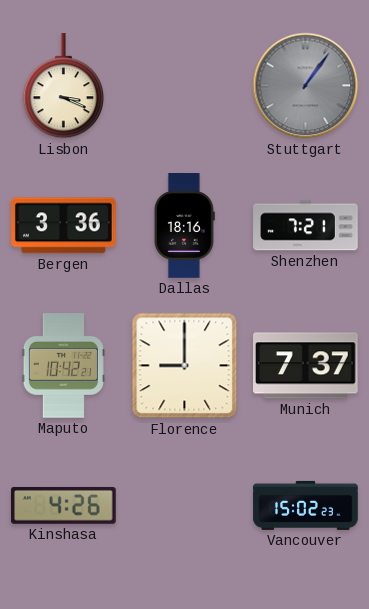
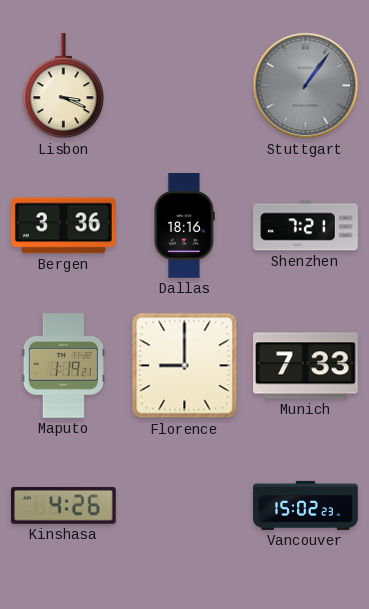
Maputo: 10:42 -> 1:19 (63, 366)
Munich: 7:37 -> 7:33 (306, 366)
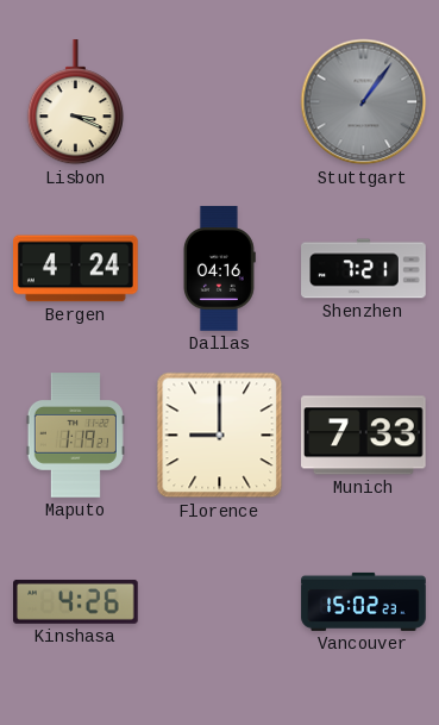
Bergen: 3:36 -> 4:24 (76, 269)
Dallas: 18:16 -> 04:16 (219, 269)
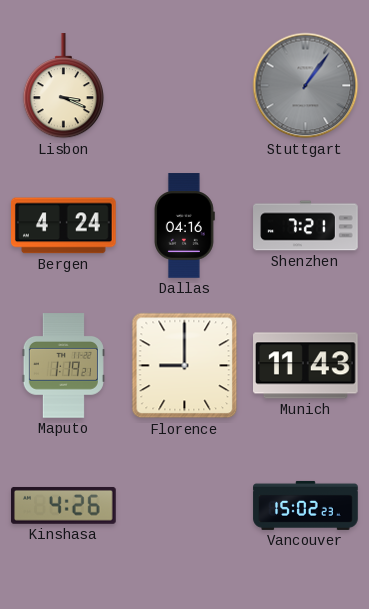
Munich: 7:33 -> 11:43 (306, 366)
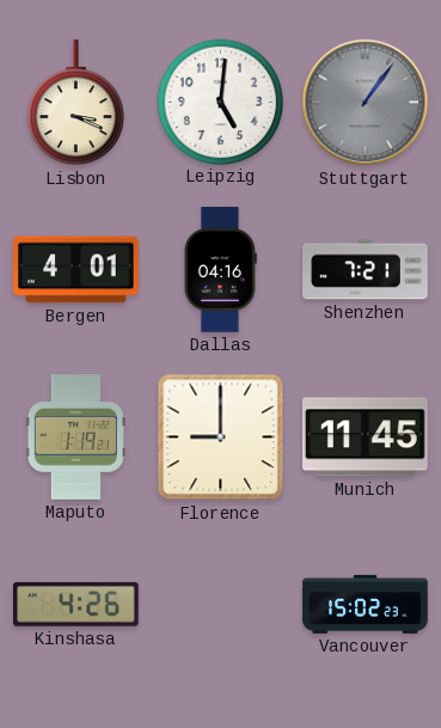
Leipzig: none -> 5:01 (220, 102)
Bergen: 4:24 -> 4:01 (76, 270)
Munich: 11:43 -> 11:45 (366, 438)
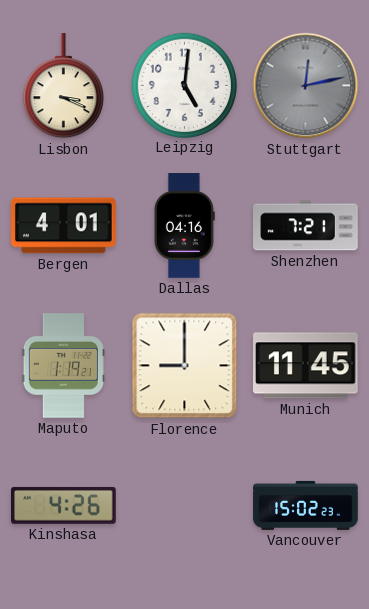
Stuttgart: 1:06 -> 12:13 (306, 86)
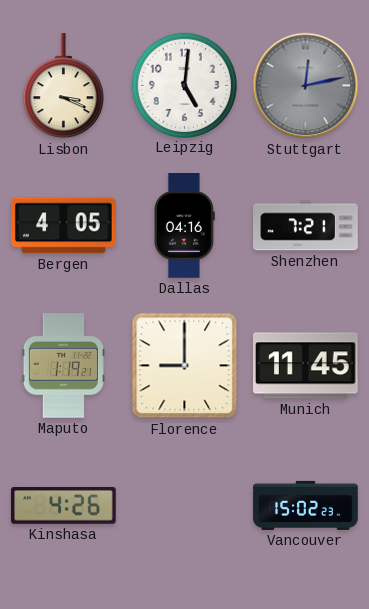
Bergen: 4:01 -> 4:05 (64, 226)
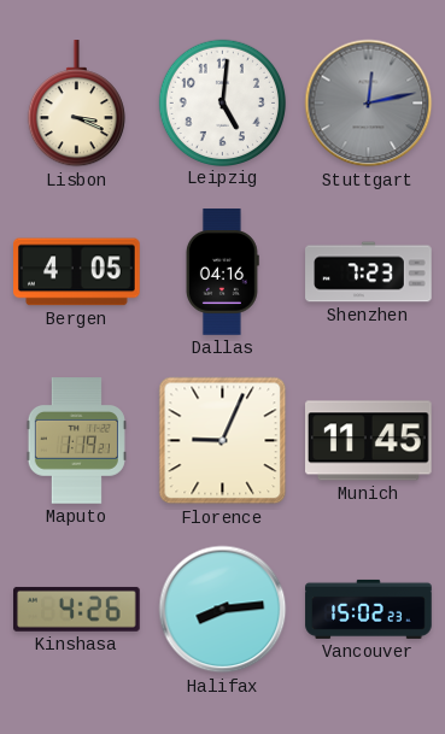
Shenzhen: 7:21 -> 7:23 (369, 272)
Florence: 9:00 -> 9:04 (223, 441)
Halifax: none -> 8:14 (223, 610)
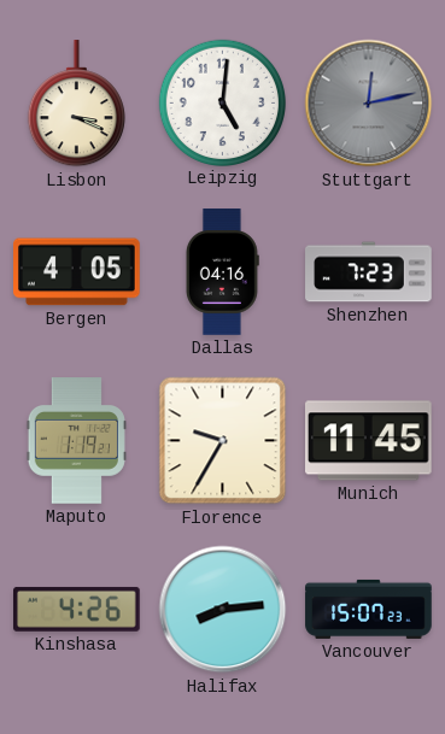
Florence: 9:04 -> 9:35 (223, 441)
Vancouver: 15:02 -> 15:07 (369, 609)
